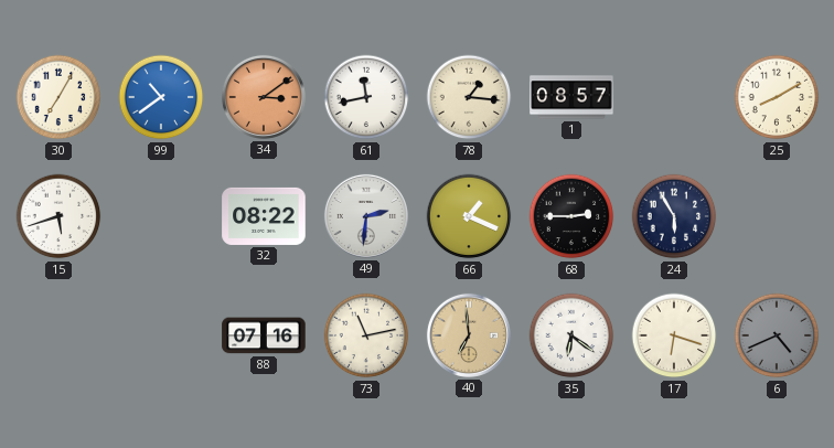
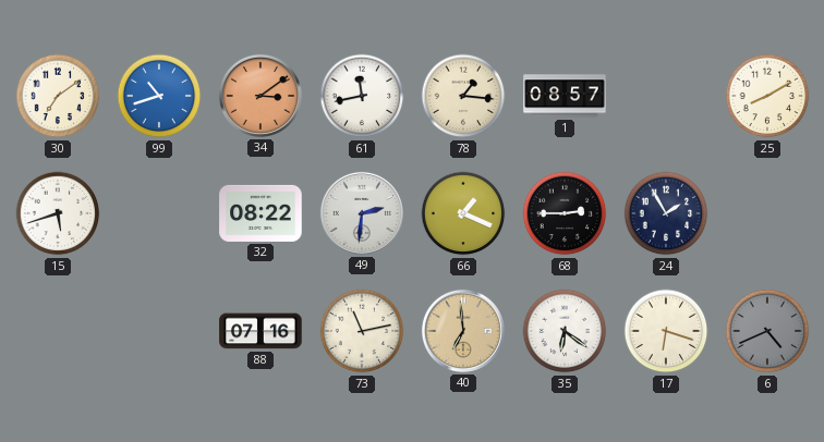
30: 7:05 -> 7:09 (58, 96)
99: 10:39 -> 10:42 (159, 96)
24: 5:55 -> 1:55 (666, 213)
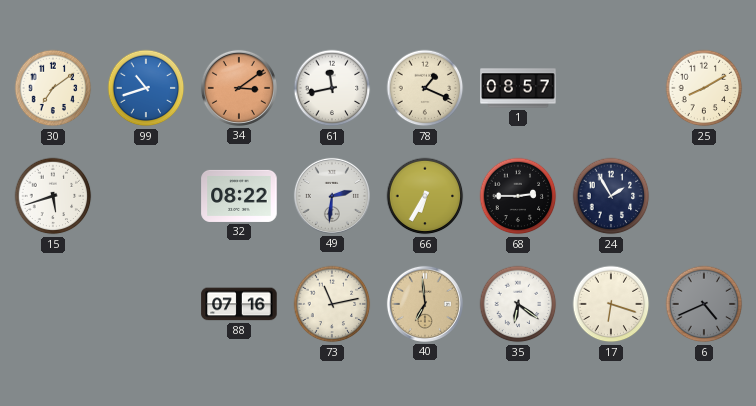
78: 1:16 -> 1:19 (425, 88)
66: 1:19 -> 6:35 (425, 196)
